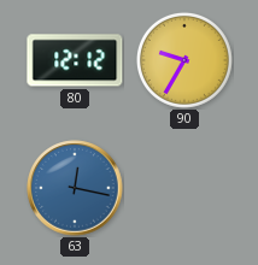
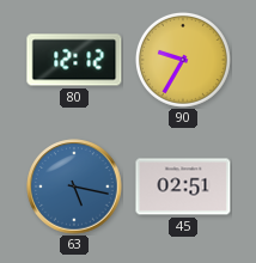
63: 12:17 -> 5:17 (74, 186)
45: none -> 02:51 (183, 186)
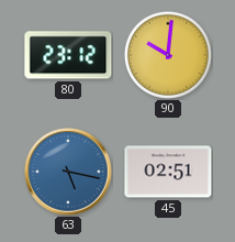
80: 12:12 -> 23:12 (68, 55)
90: 9:35 -> 10:01 (168, 55)
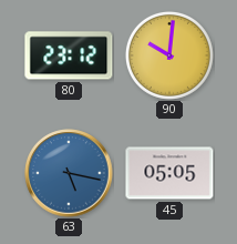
45: 02:51 -> 05:05 (169, 173)
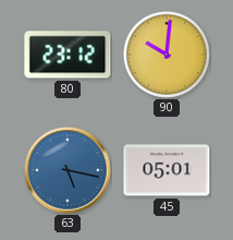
45: 05:05 -> 05:01 (167, 170)
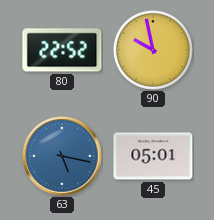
80: 23:12 -> 22:52 (62, 50)
90: 10:01 -> 9:58 (153, 50)
